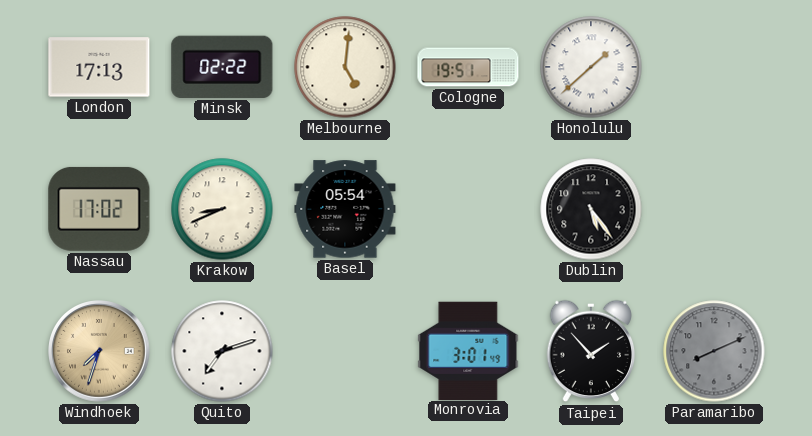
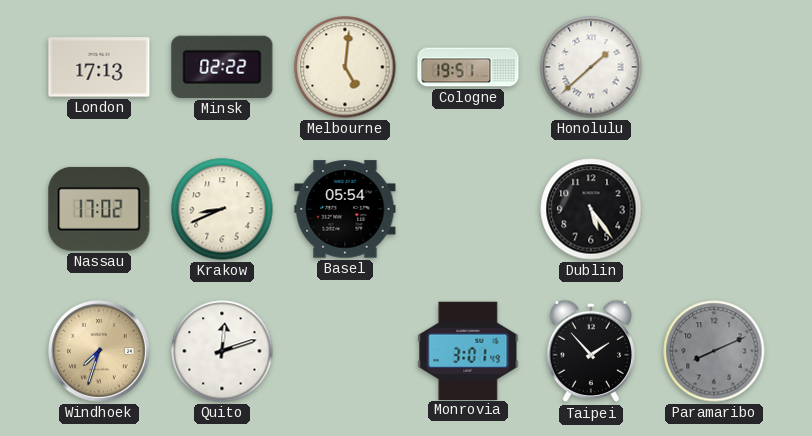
Quito: 7:12 -> 12:12 (222, 351)
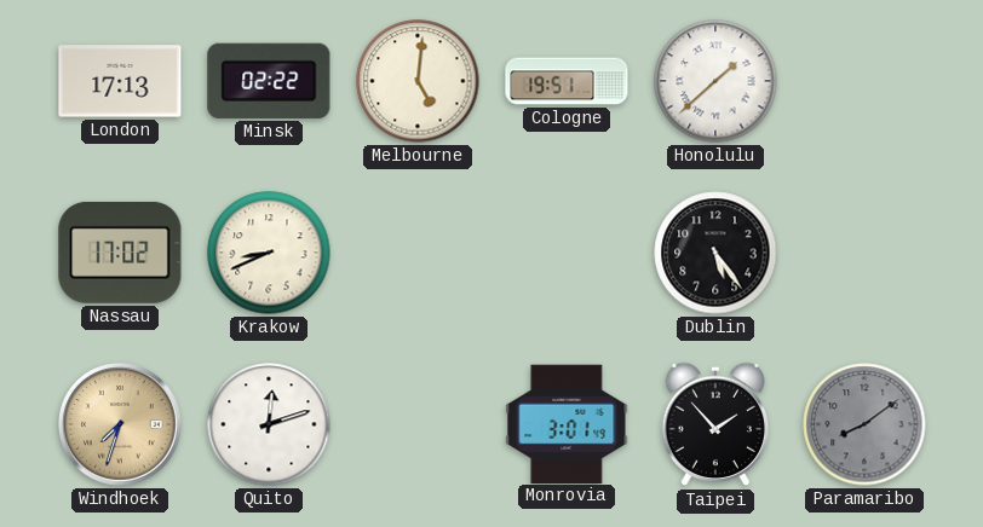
Basel: 05:54 -> none (345, 209)
Paramaribo: 8:11 -> 8:09 (864, 424)
